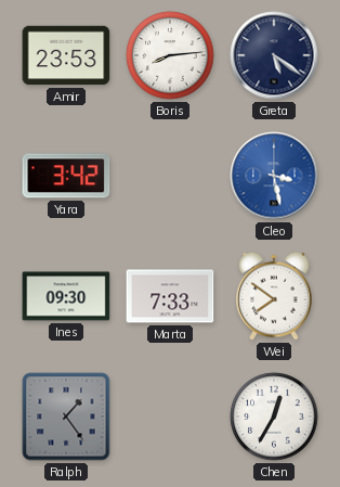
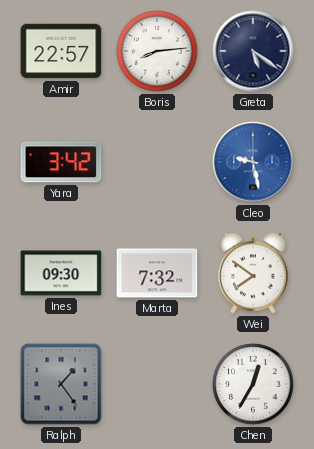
Amir: 23:53 -> 22:57 (61, 51)
Cleo: 3:28 -> 9:28 (253, 162)
Marta: 7:33 -> 7:32 (157, 273)
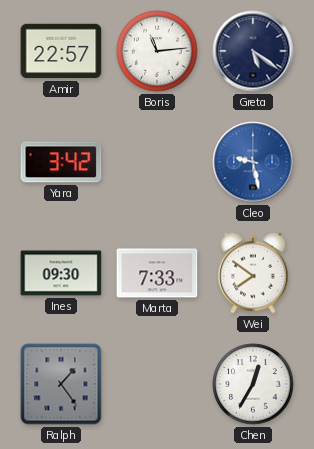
Boris: 8:14 -> 11:14 (157, 51)
Marta: 7:32 -> 7:33 (157, 273)
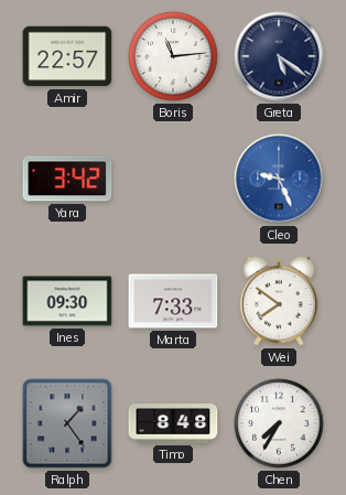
Cleo: 9:28 -> 9:26 (279, 179)
Timo: none -> 8:48 (173, 424)
Chen: 12:35 -> 7:35 (279, 423)
